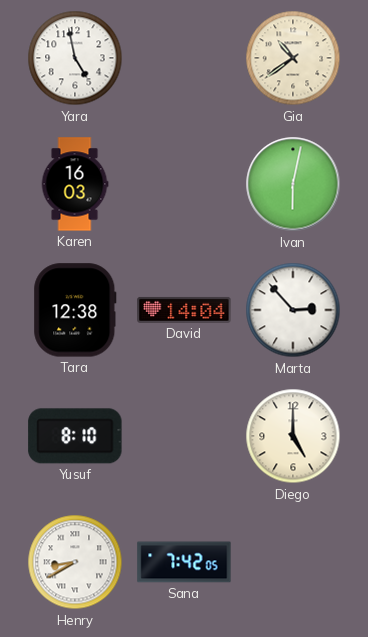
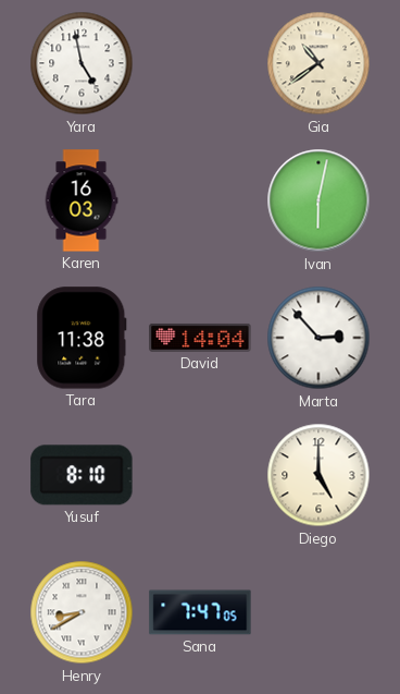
Tara: 12:38 -> 11:38 (82, 338)
Sana: 7:42 -> 7:47 (200, 612)
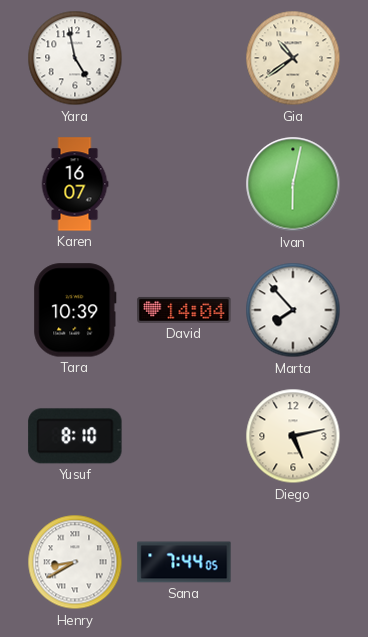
Karen: 16:03 -> 16:07 (75, 184)
Tara: 11:38 -> 10:39 (75, 310)
Marta: 2:53 -> 7:53 (293, 310)
Diego: 5:00 -> 5:13 (293, 436)
Sana: 7:47 -> 7:44 (184, 562)
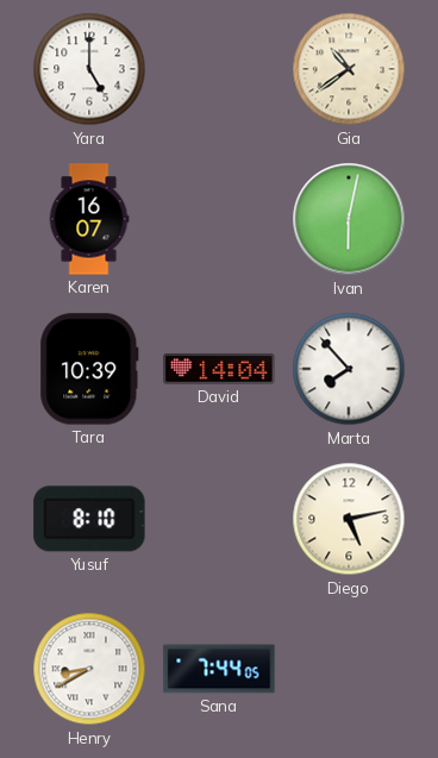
Yara: 4:58 -> 5:00 (89, 69)
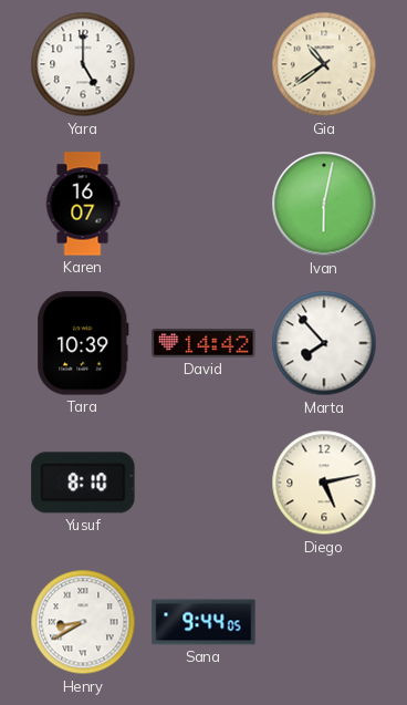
David: 14:04 -> 14:42 (203, 343)
Sana: 7:44 -> 9:44 (203, 622)
